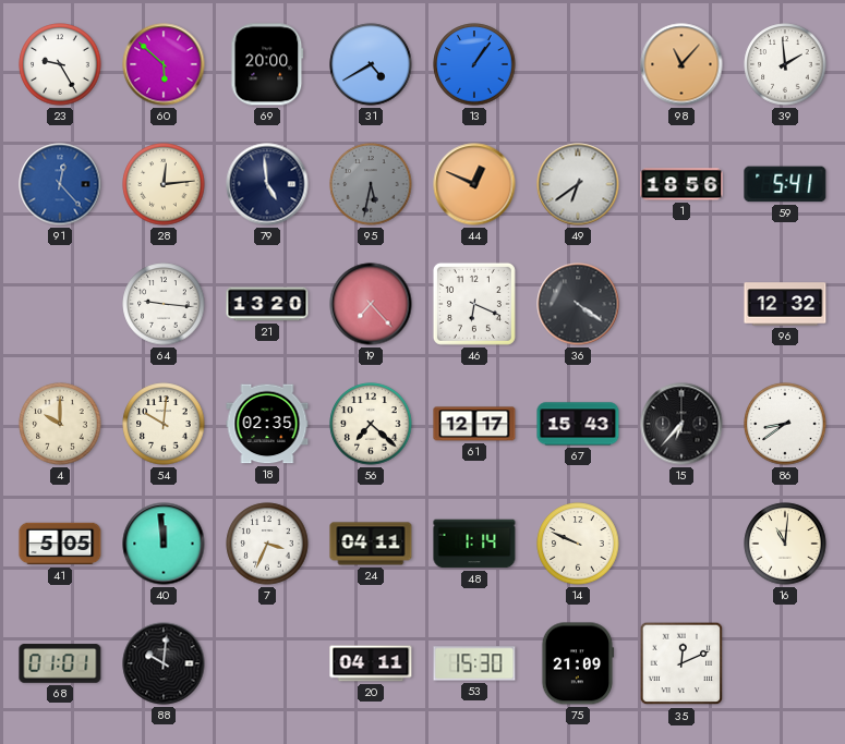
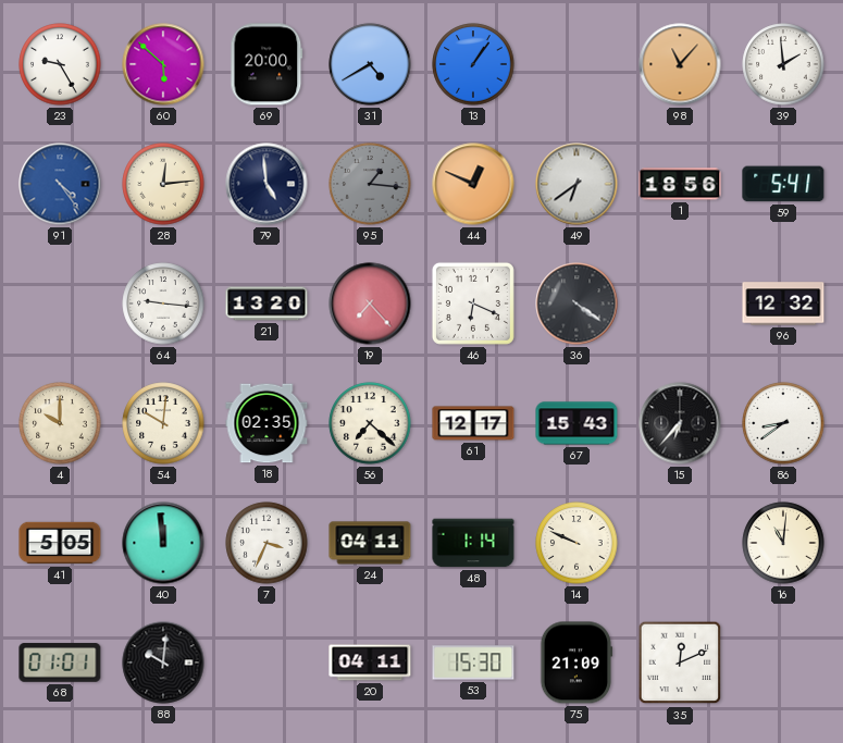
91: 12:23 -> 4:24 (60, 184)
95: 5:32 -> 1:16 (370, 184)
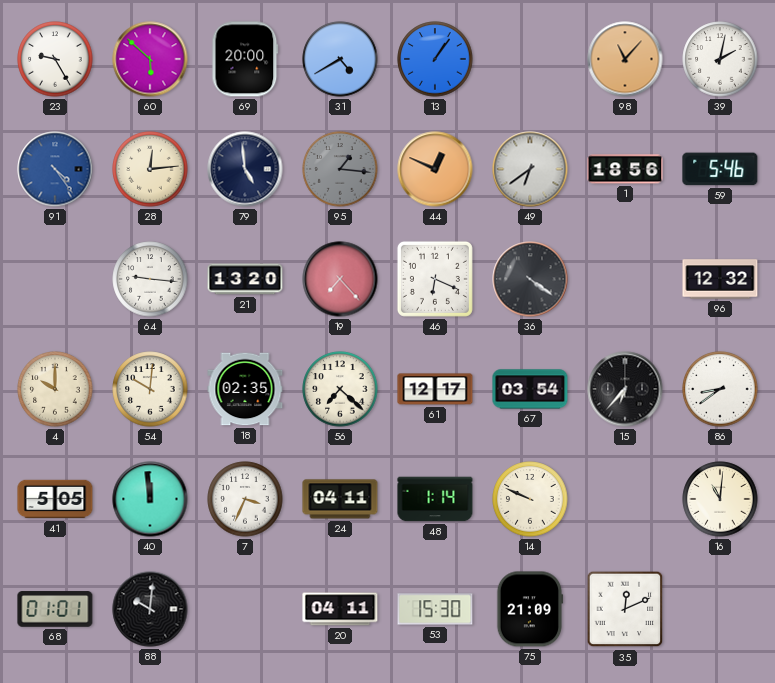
39: 1:59 -> 2:02 (720, 59)
59: 5:41 -> 5:46 (720, 169)
67: 15:43 -> 03:54 (530, 389)
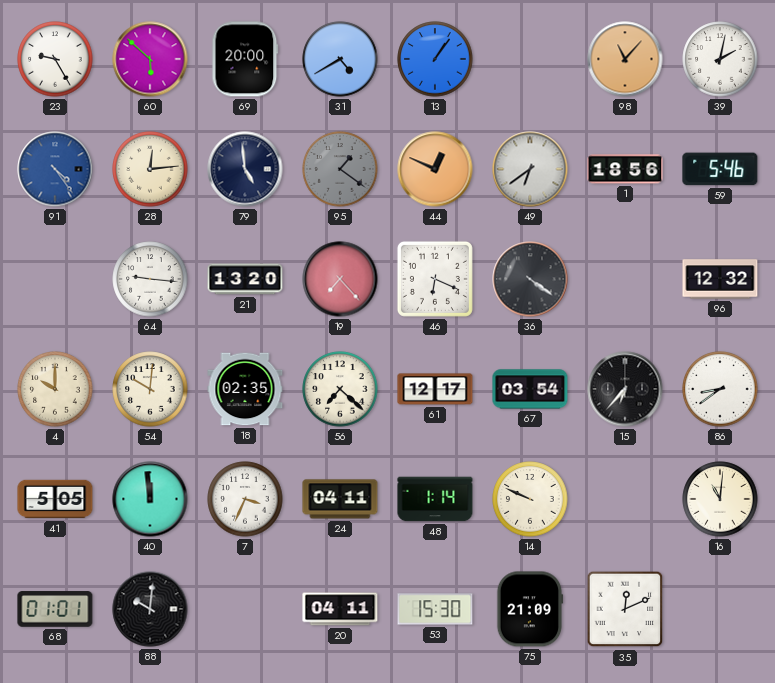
95: 1:16 -> 1:21 (340, 169)
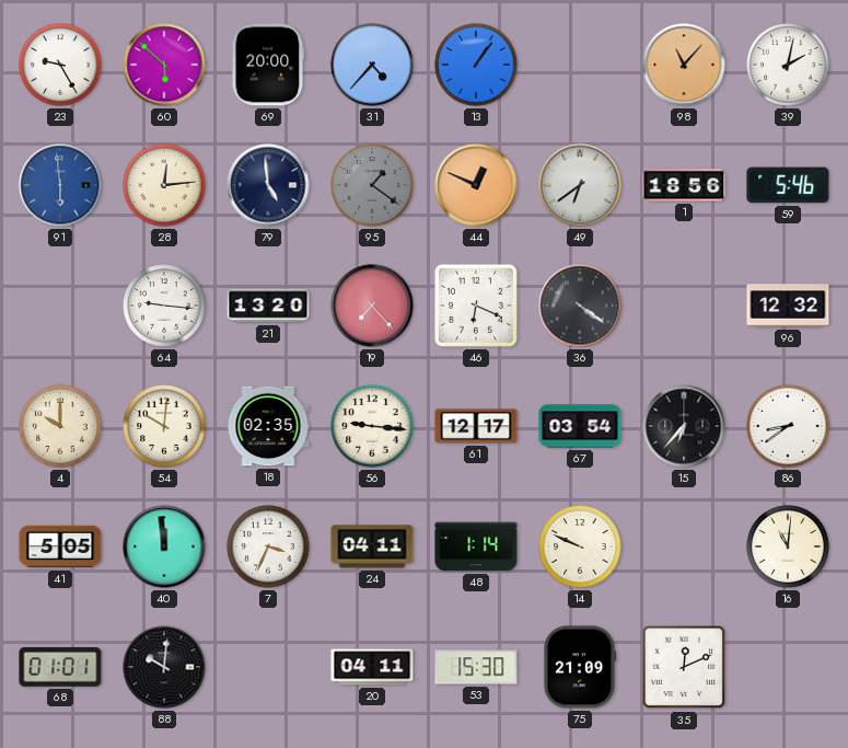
31: 4:40 -> 4:37 (372, 65)
91: 4:24 -> 5:59 (60, 185)
56: 7:22 -> 9:16 (372, 426)
